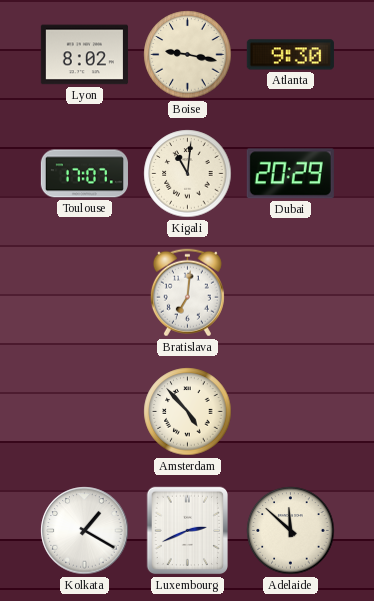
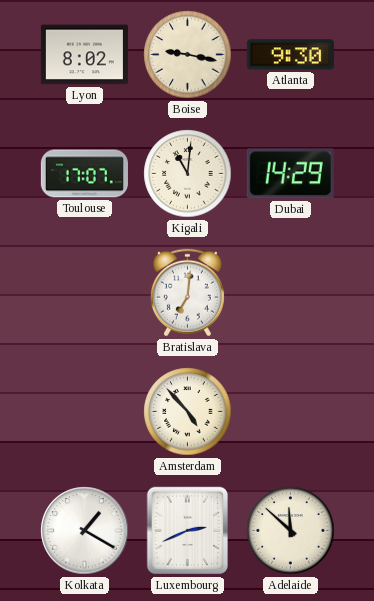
Dubai: 20:29 -> 14:29 (290, 174)
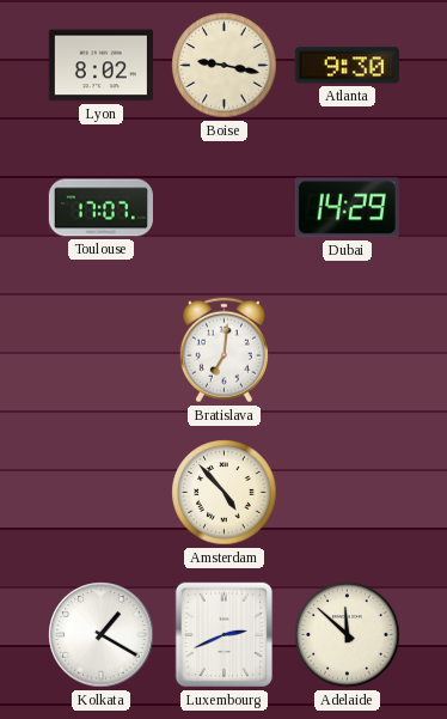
Kigali: 11:01 -> none (188, 174)
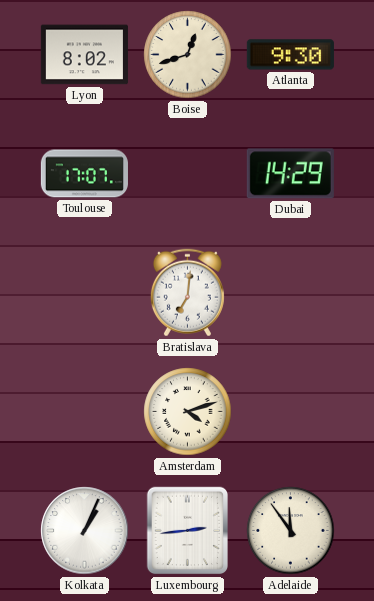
Boise: 9:17 -> 12:42 (188, 55)
Amsterdam: 4:53 -> 4:12 (188, 412)
Kolkata: 1:20 -> 1:04 (85, 531)
Luxembourg: 2:41 -> 2:44 (188, 531)
Adelaide: 11:52 -> 11:54 (291, 531)
